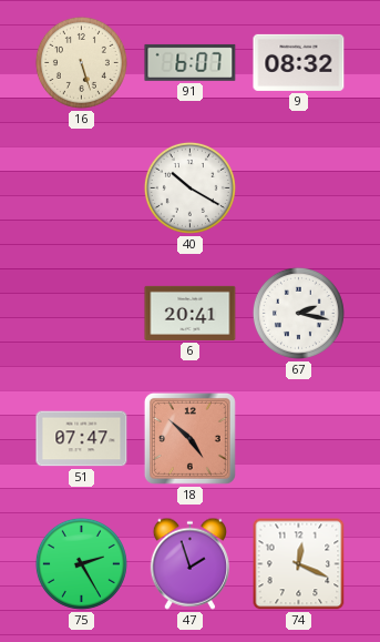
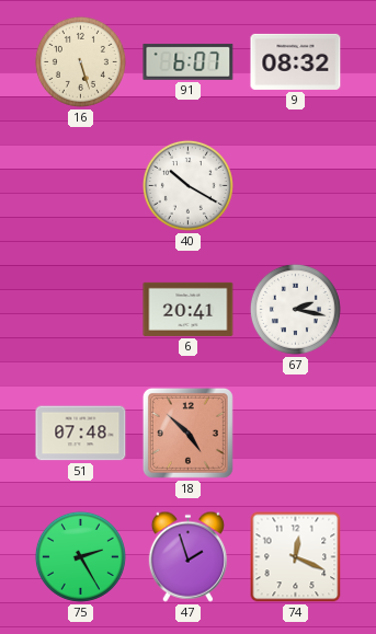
51: 07:47 -> 07:48 (81, 434)
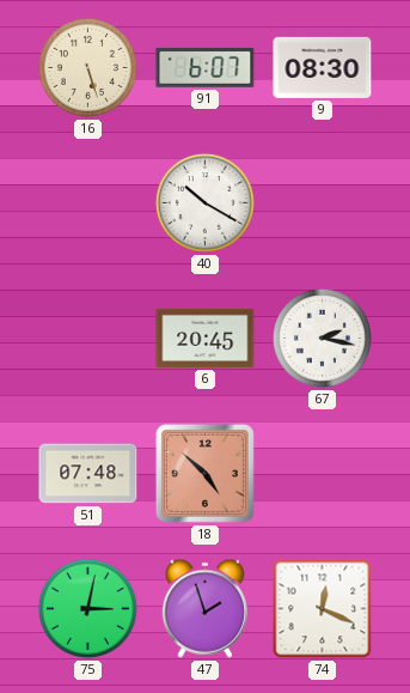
9: 08:32 -> 08:30 (323, 67)
6: 20:41 -> 20:45 (206, 338)
75: 2:25 -> 3:02 (87, 608)
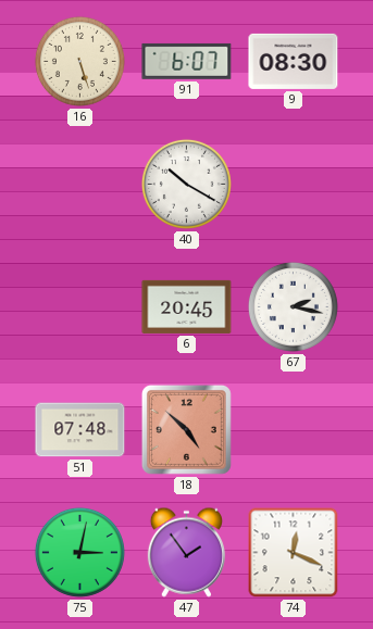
47: 1:57 -> 1:54 (186, 552)
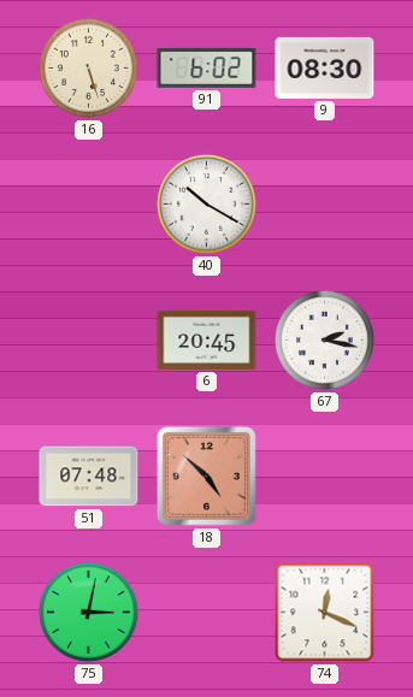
91: 6:07 -> 6:02 (207, 67)
47: 1:54 -> none (186, 552)
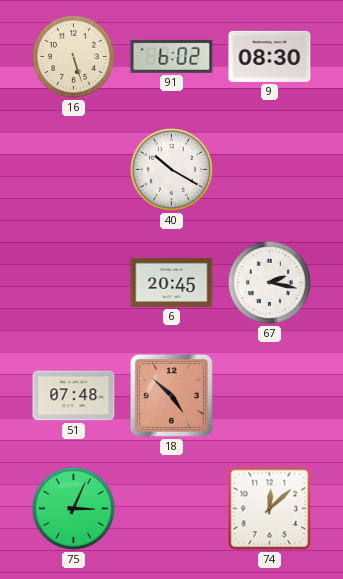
75: 3:02 -> 3:04 (73, 508)
74: 12:19 -> 12:08 (270, 509)
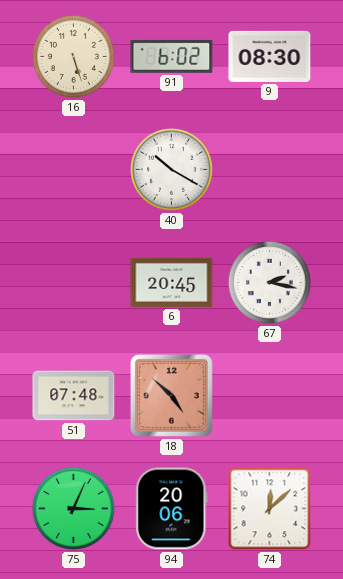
94: none -> 20:06 (172, 509)
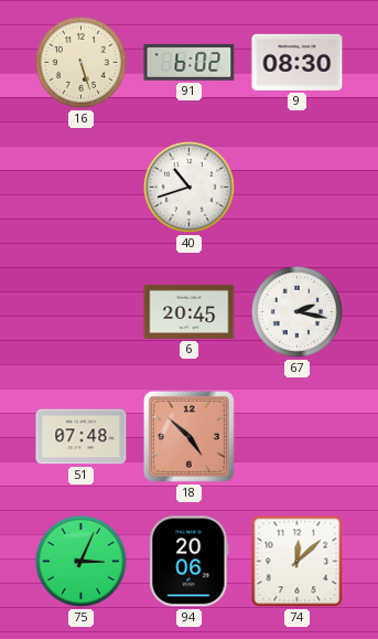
40: 10:20 -> 10:42 (188, 187)
